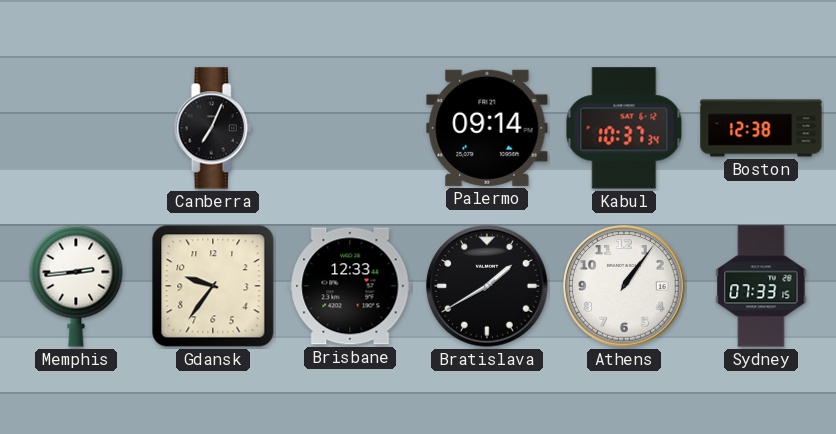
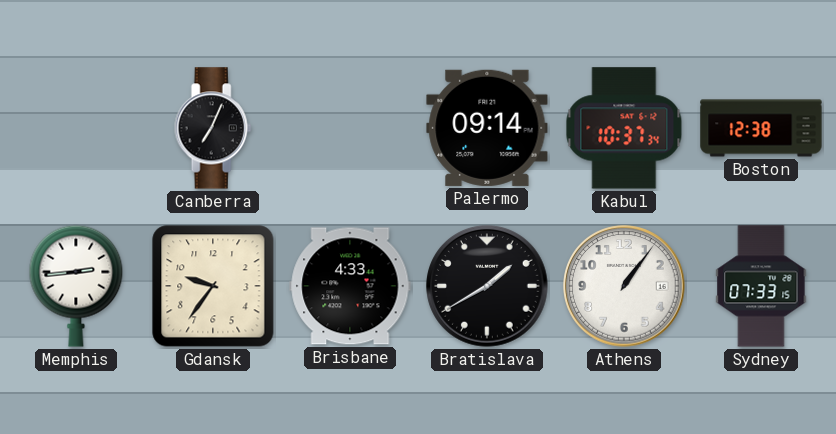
Brisbane: 12:33 -> 4:33 (350, 286)
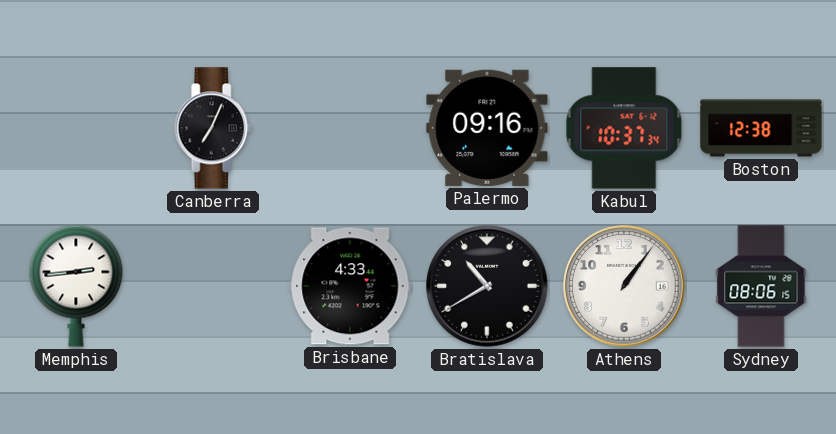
Palermo: 09:14 -> 09:16 (487, 128)
Gdansk: 9:36 -> none (213, 286)
Bratislava: 1:40 -> 10:40 (487, 286)
Sydney: 07:33 -> 08:06 (761, 286)
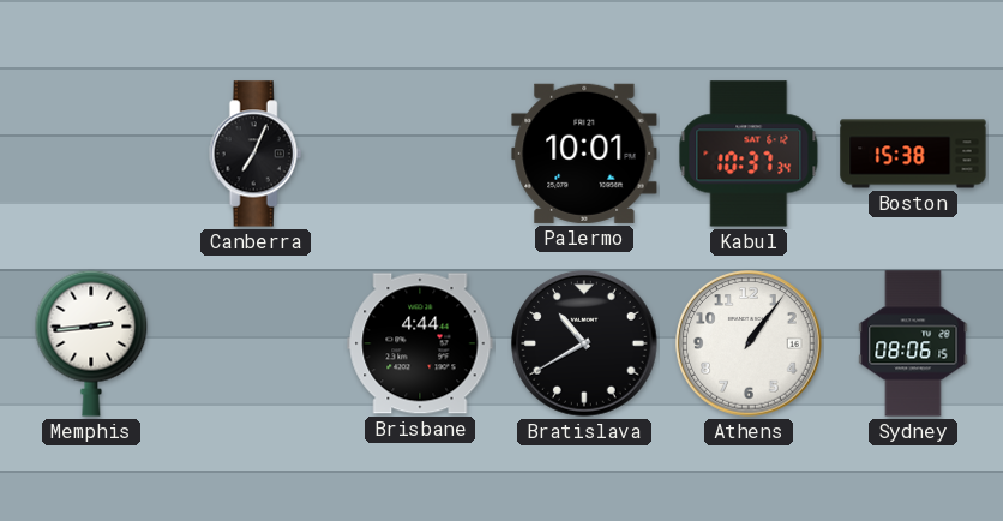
Palermo: 09:16 -> 10:01 (584, 154)
Boston: 12:38 -> 15:38 (913, 154)
Brisbane: 4:33 -> 4:44 (420, 343)
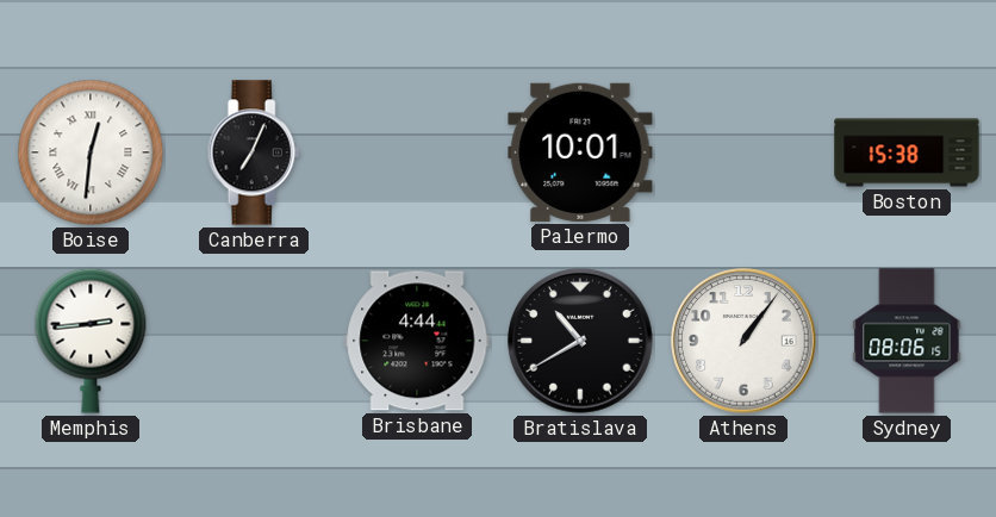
Boise: none -> 12:31 (91, 152)
Kabul: 10:37 -> none (749, 154)
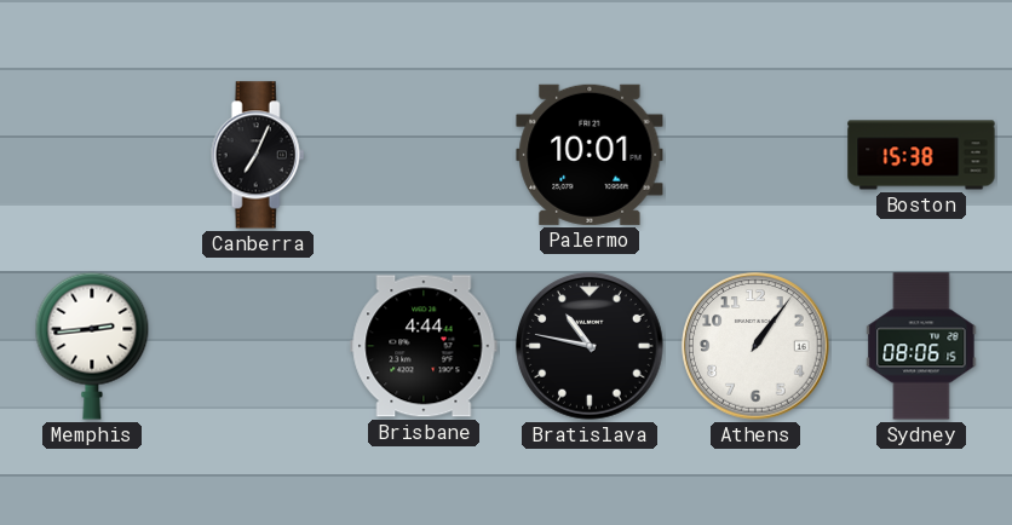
Boise: 12:31 -> none (91, 152)
Bratislava: 10:40 -> 10:47 (590, 346)
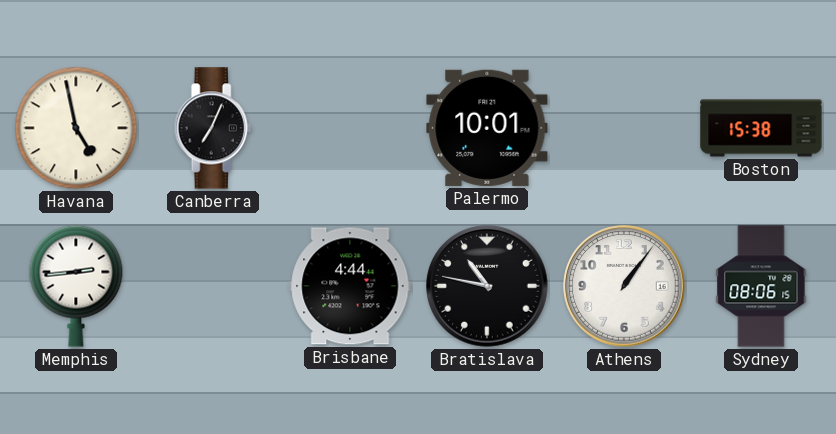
Havana: none -> 4:58 (76, 128)
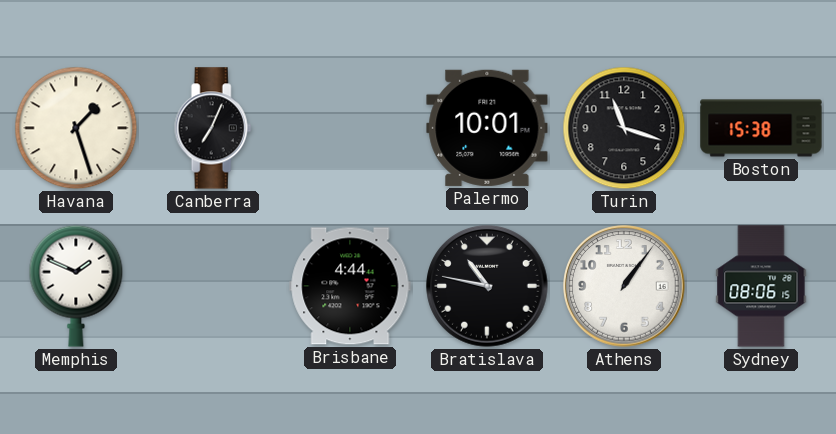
Havana: 4:58 -> 1:27 (76, 128)
Turin: none -> 11:18 (624, 128)
Memphis: 2:44 -> 1:49 (76, 286)
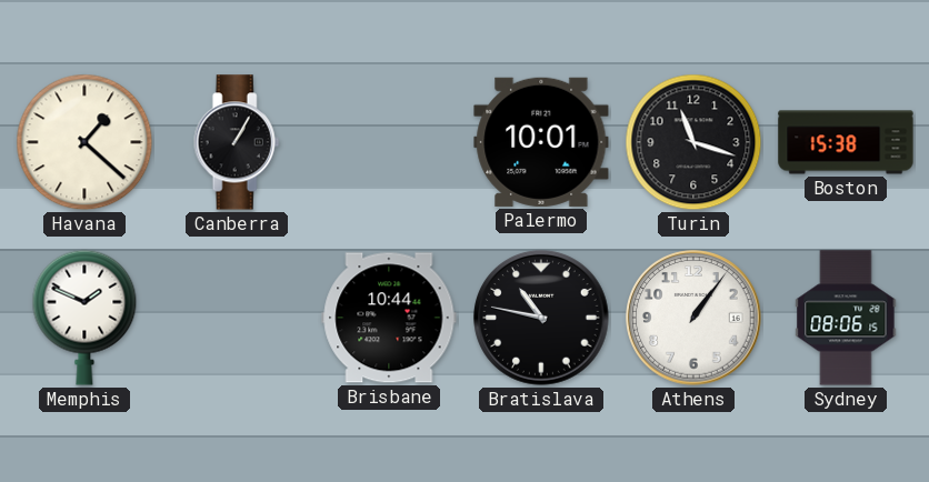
Havana: 1:27 -> 1:22 (84, 142)
Canberra: 7:04 -> 1:05 (237, 142)
Brisbane: 4:44 -> 10:44 (389, 318)
